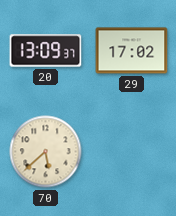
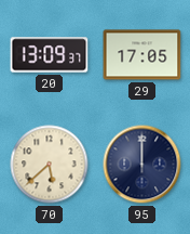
29: 17:02 -> 17:05 (142, 55)
95: none -> 12:00 (142, 165)
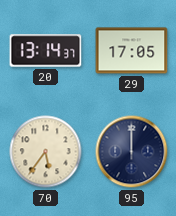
20: 13:09 -> 13:14 (46, 51)
70: 5:38 -> 5:36 (46, 152)
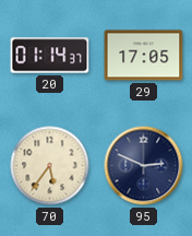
20: 13:14 -> 01:14 (50, 56)
95: 12:00 -> 2:49 (144, 166)
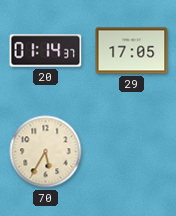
70: 5:36 -> 5:35 (46, 152)
95: 2:49 -> none (144, 166)
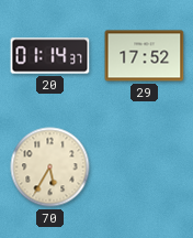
29: 17:05 -> 17:52 (145, 56)
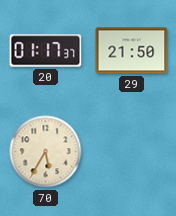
20: 01:14 -> 01:17 (46, 51)
29: 17:52 -> 21:50 (132, 51)
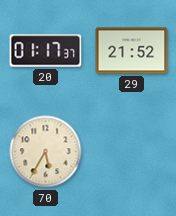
29: 21:50 -> 21:52 (132, 51)
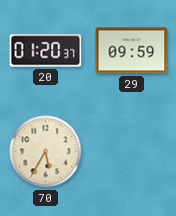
20: 01:17 -> 01:20 (46, 51)
29: 21:52 -> 09:59 (132, 51)
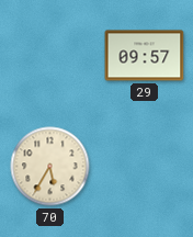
20: 01:20 -> none (46, 51)
29: 09:59 -> 09:57 (145, 56)
